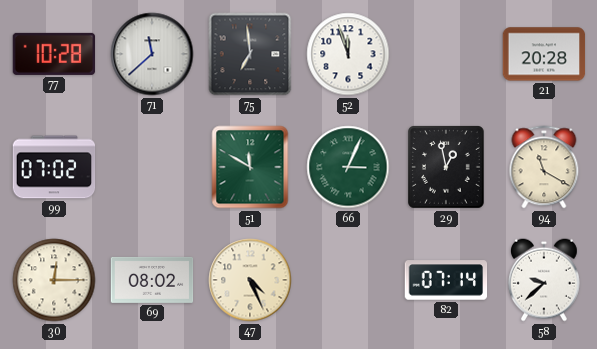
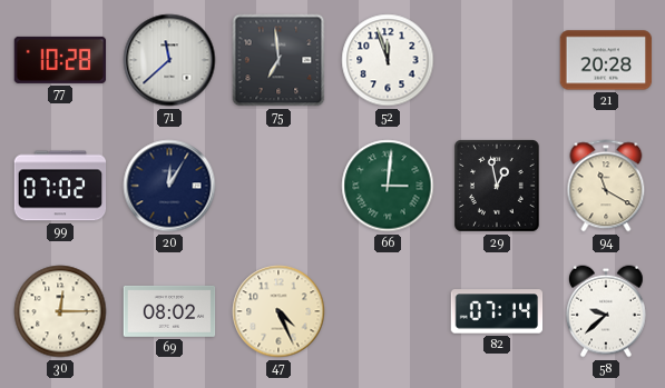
20: none -> 12:05 (169, 186)
51: 11:50 -> none (250, 167)
66: 3:04 -> 3:01 (388, 186)
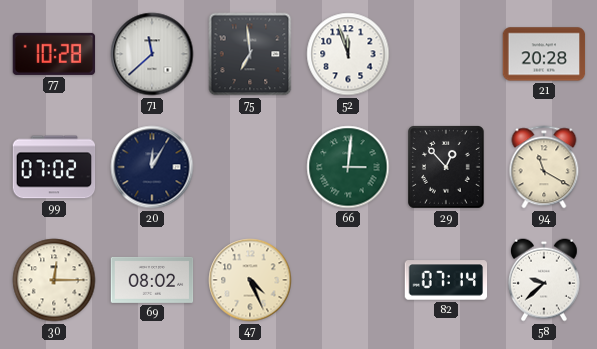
29: 12:58 -> 12:53 (447, 168)
